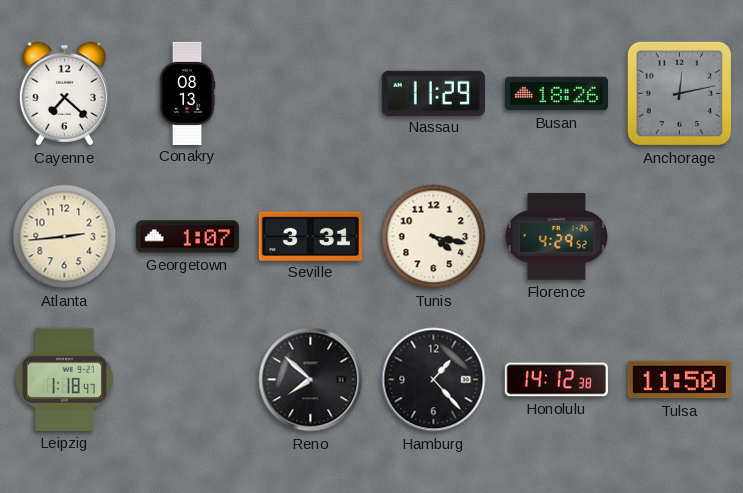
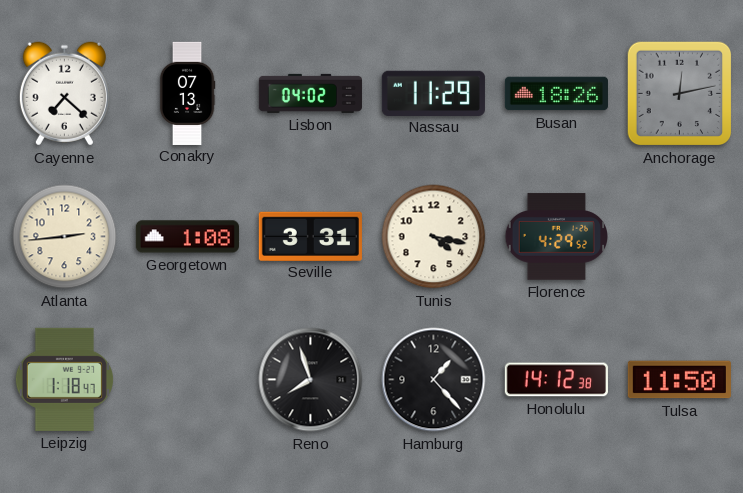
Conakry: 08:13 -> 07:13 (187, 93)
Lisbon: none -> 04:02 (310, 93)
Georgetown: 1:07 -> 1:08 (187, 237)
Reno: 7:52 -> 7:57 (311, 380)
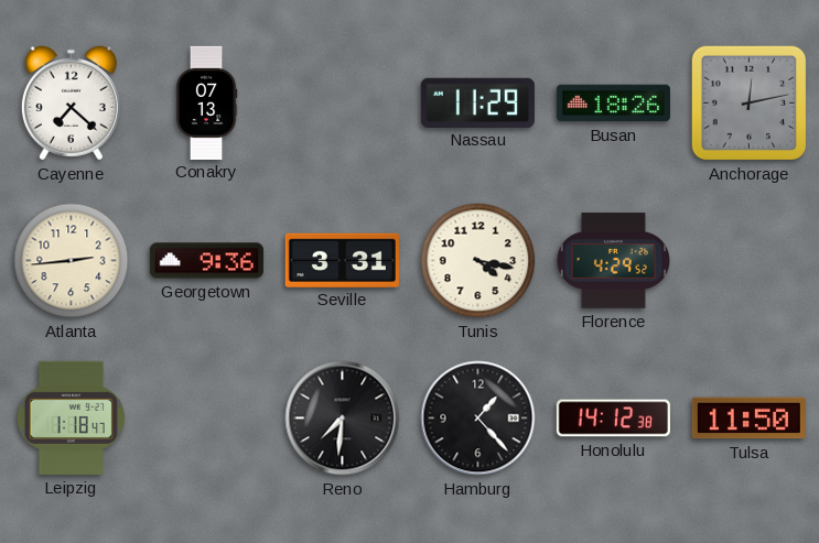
Lisbon: 04:02 -> none (310, 93)
Georgetown: 1:08 -> 9:36 (206, 261)
Reno: 7:57 -> 7:31 (343, 419)
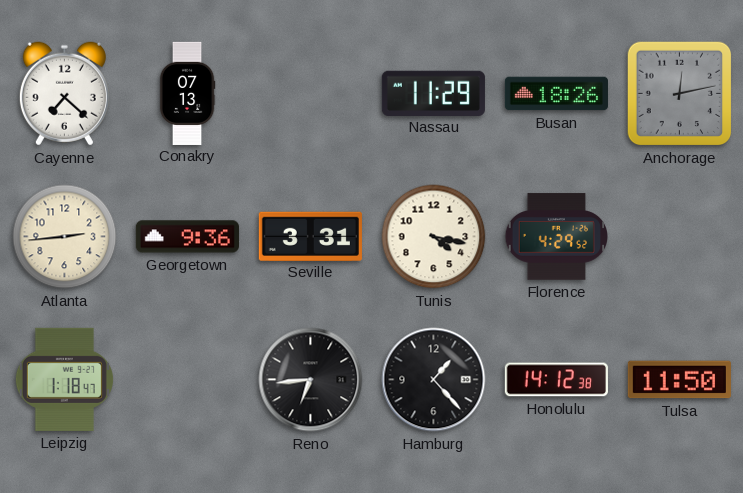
Reno: 7:31 -> 6:44 (311, 380)
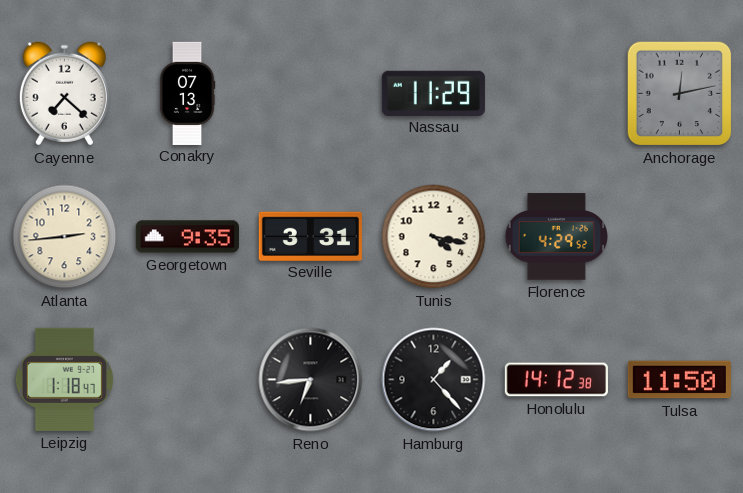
Busan: 18:26 -> none (556, 94)
Georgetown: 9:36 -> 9:35 (187, 237)
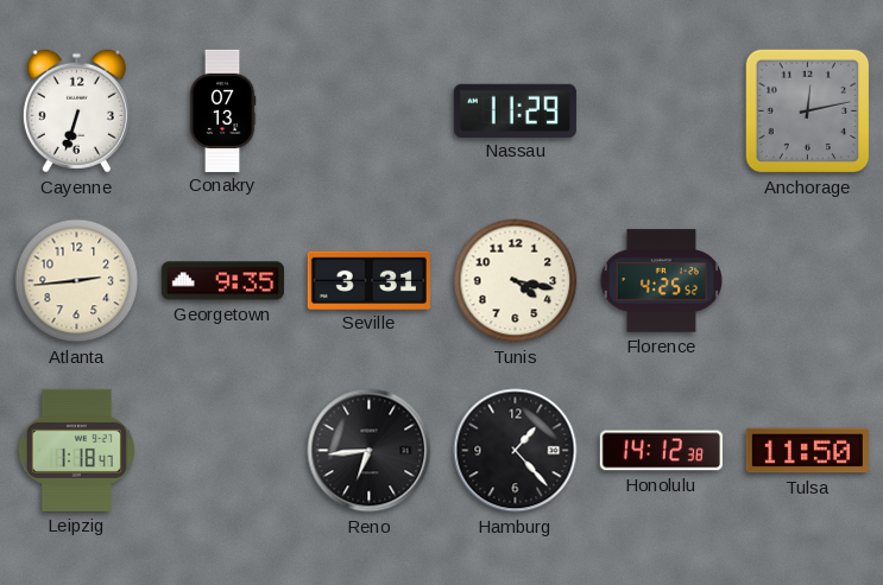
Cayenne: 7:22 -> 6:33 (76, 112)
Florence: 4:29 -> 4:25 (661, 281)
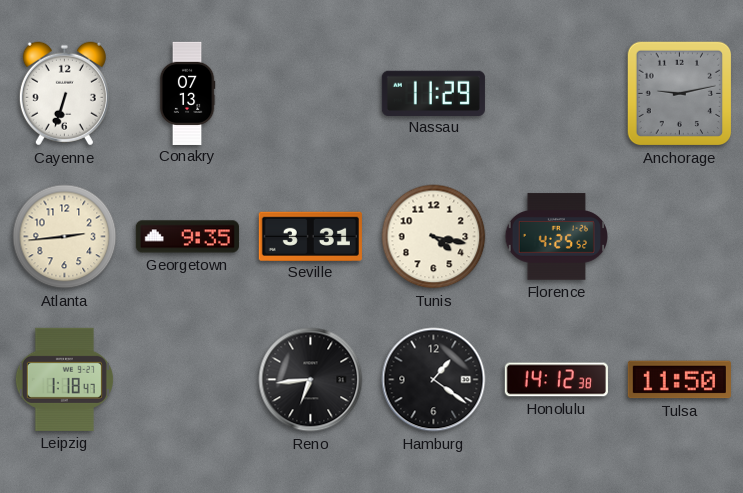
Anchorage: 12:13 -> 9:13 (680, 94)
Hamburg: 1:23 -> 1:21 (434, 380)
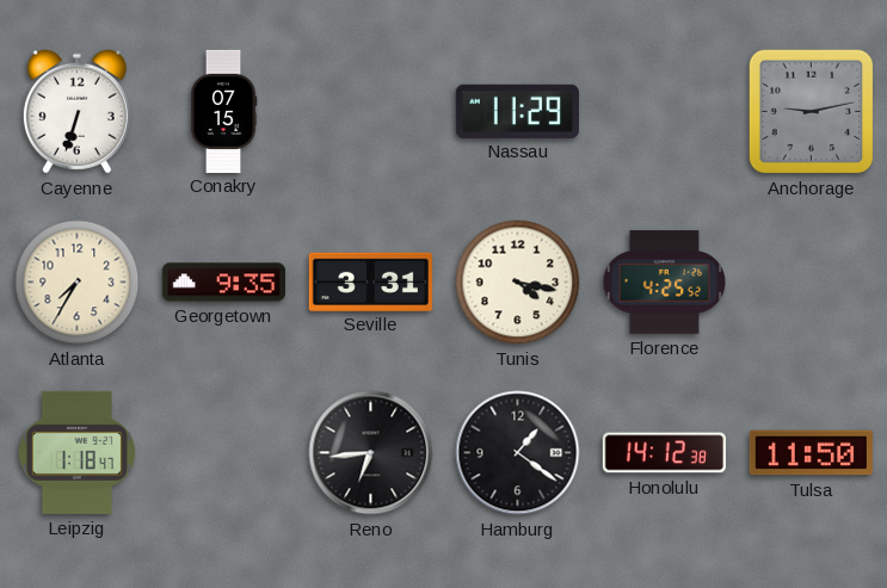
Conakry: 07:13 -> 07:15 (223, 111)
Atlanta: 2:44 -> 7:35 (78, 283)
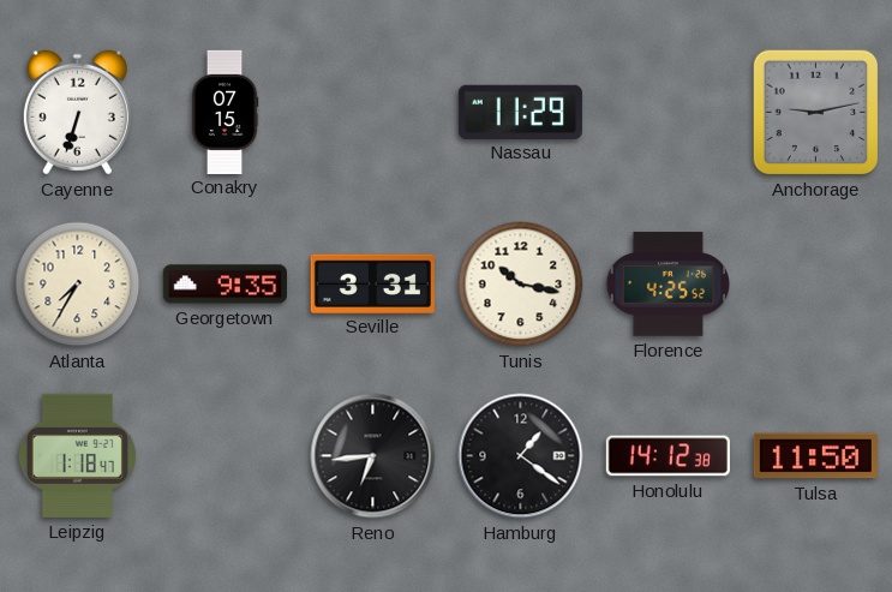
Tunis: 4:17 -> 10:17 (521, 285)
